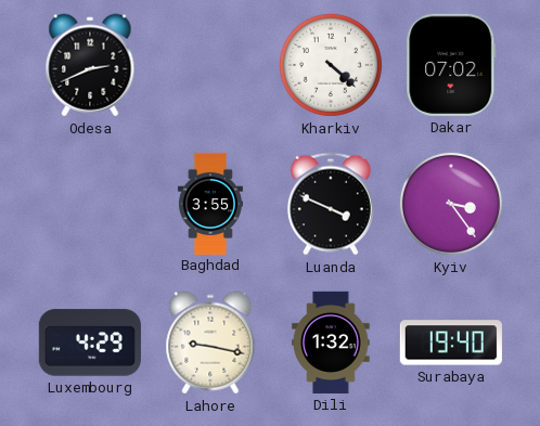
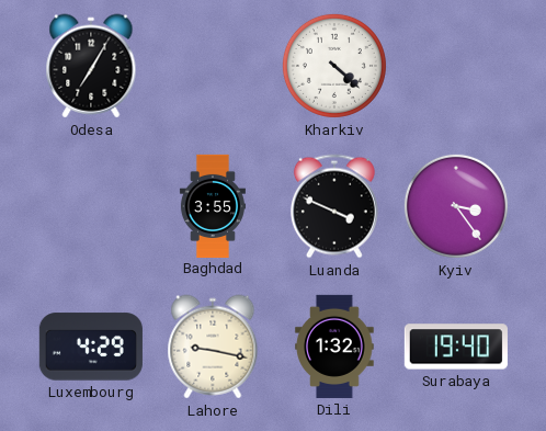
Odesa: 2:41 -> 7:05 (91, 66)
Dakar: 07:02 -> none (451, 65)
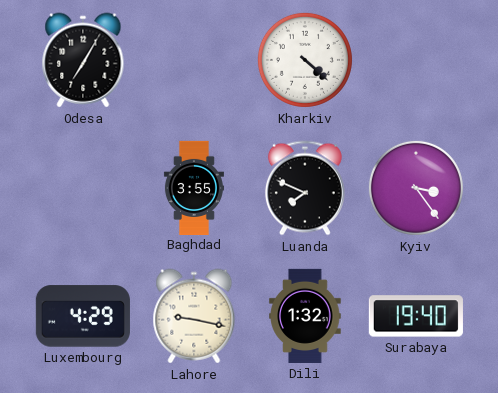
Luanda: 3:49 -> 7:49 (305, 188)
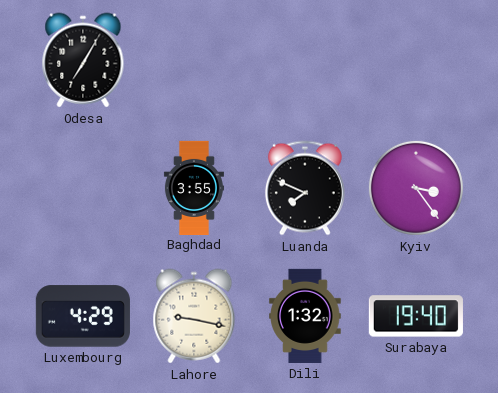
Kharkiv: 4:22 -> none (305, 60)
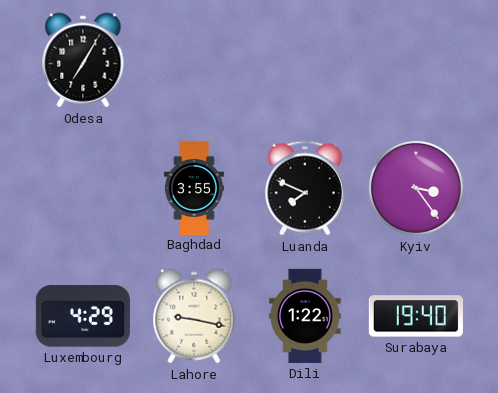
Dili: 1:32 -> 1:22 (305, 316)
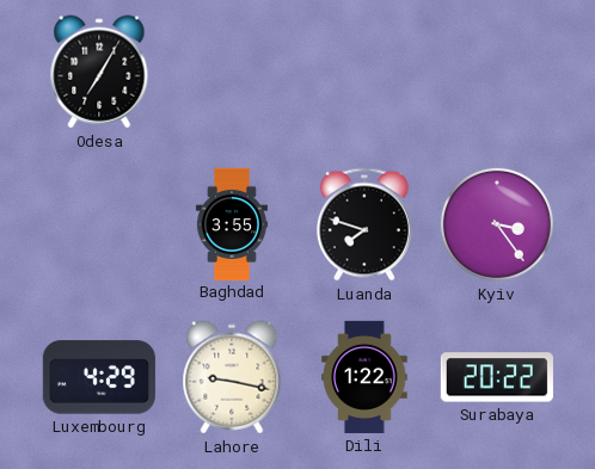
Luanda: 7:49 -> 7:48 (364, 224)
Surabaya: 19:40 -> 20:22 (497, 377)
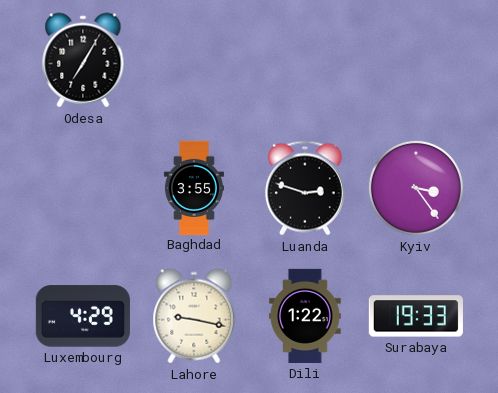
Luanda: 7:48 -> 2:48 (305, 188)
Surabaya: 20:22 -> 19:33 (416, 316)
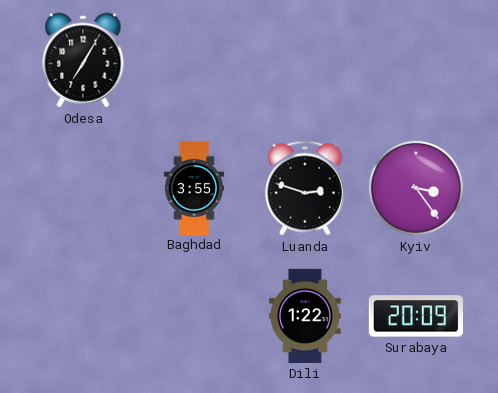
Luxembourg: 4:29 -> none (83, 316)
Lahore: 9:17 -> none (194, 316)
Surabaya: 19:33 -> 20:09 (416, 316)
